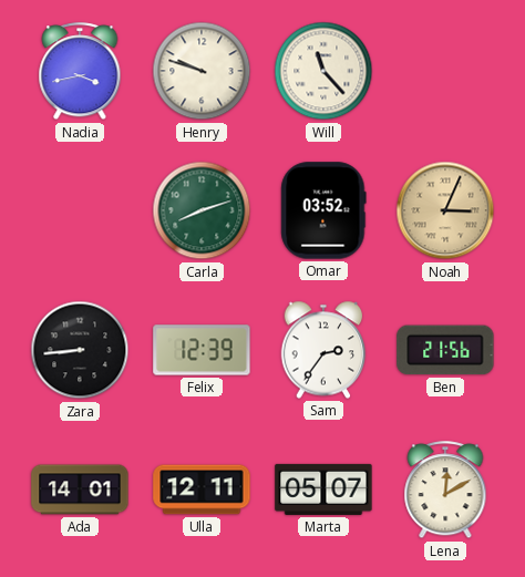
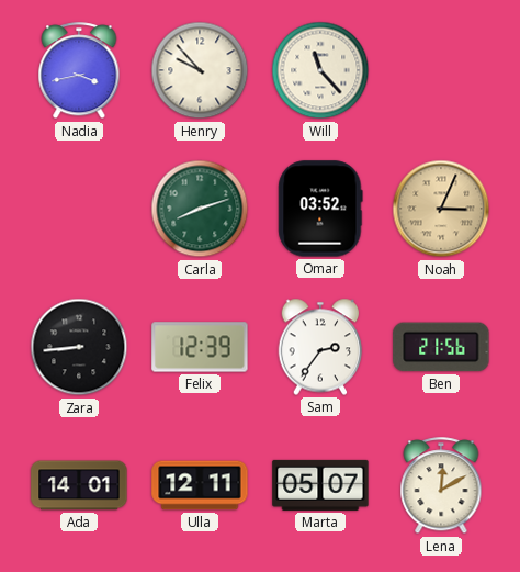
Henry: 9:48 -> 9:53 (200, 70)
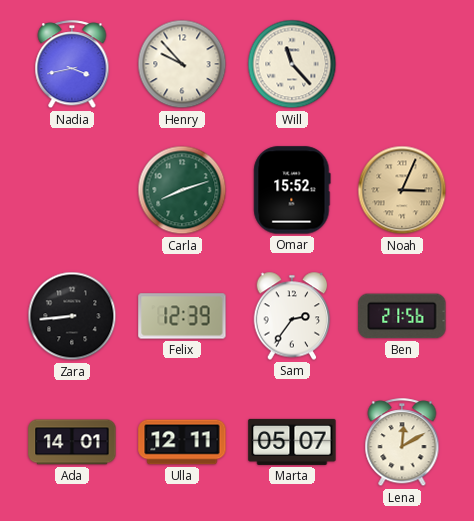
Omar: 03:52 -> 15:52 (292, 190)
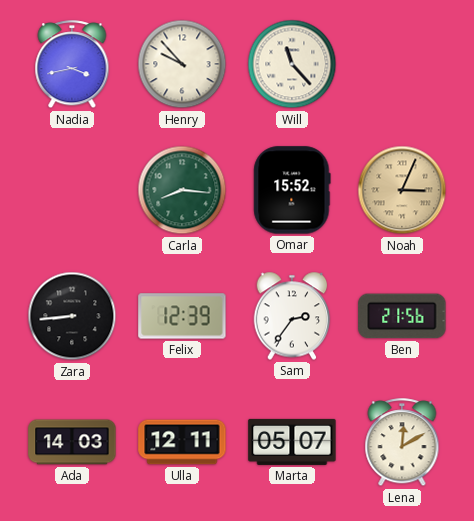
Carla: 8:12 -> 8:16 (182, 190)
Ada: 14:01 -> 14:03 (72, 442)
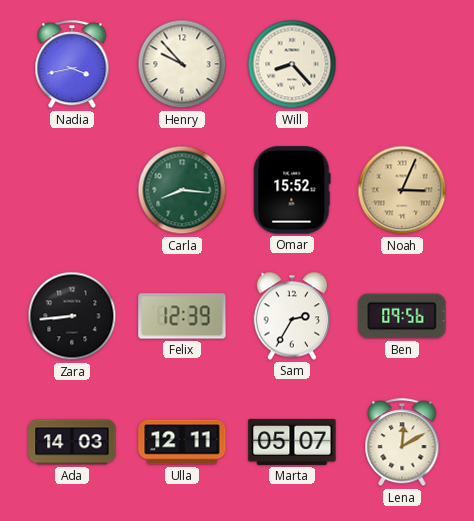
Will: 11:23 -> 8:23 (292, 64)
Sam: 2:36 -> 2:35 (292, 316)
Ben: 21:56 -> 09:56 (402, 316)
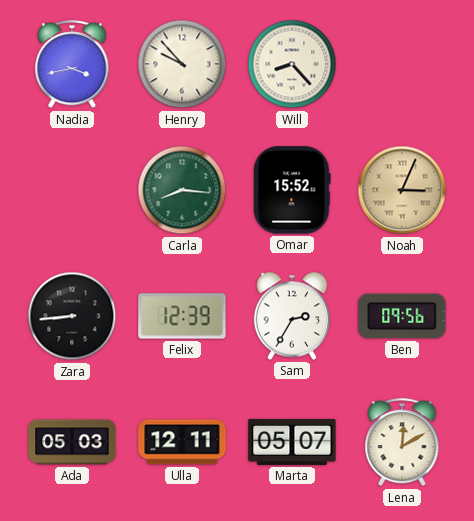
Ada: 14:03 -> 05:03 (72, 442)
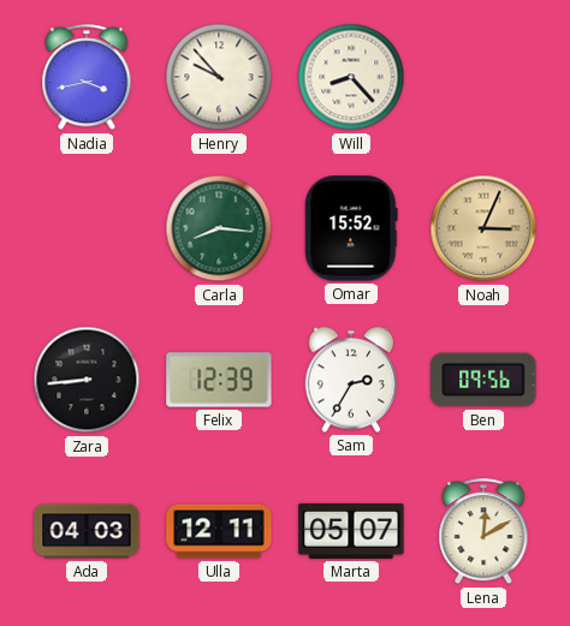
Ada: 05:03 -> 04:03 (87, 531)
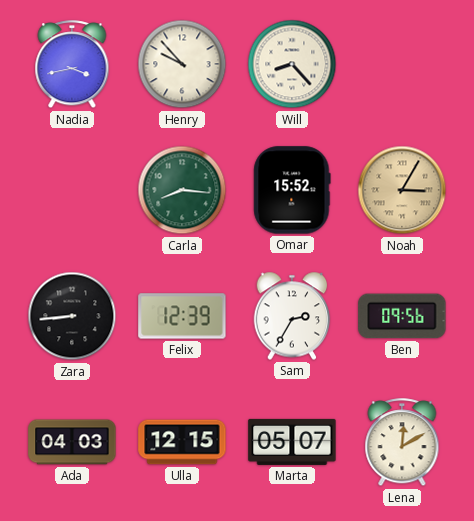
Noah: 3:04 -> 3:05 (402, 190)
Ulla: 12:11 -> 12:15 (182, 442)
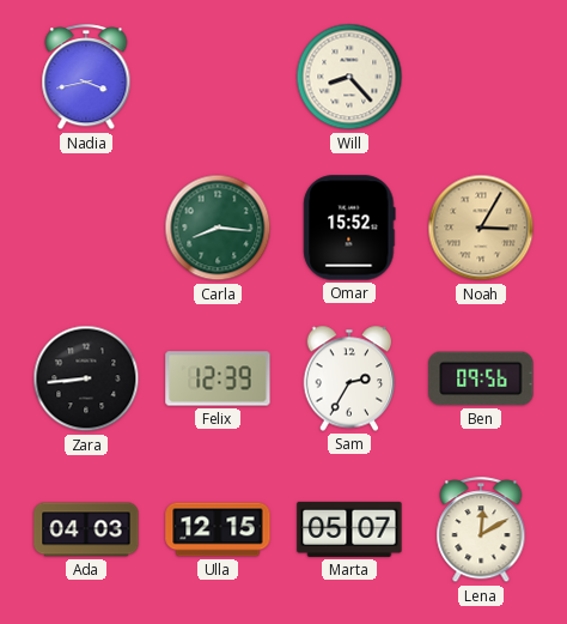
Henry: 9:53 -> none (182, 64)
